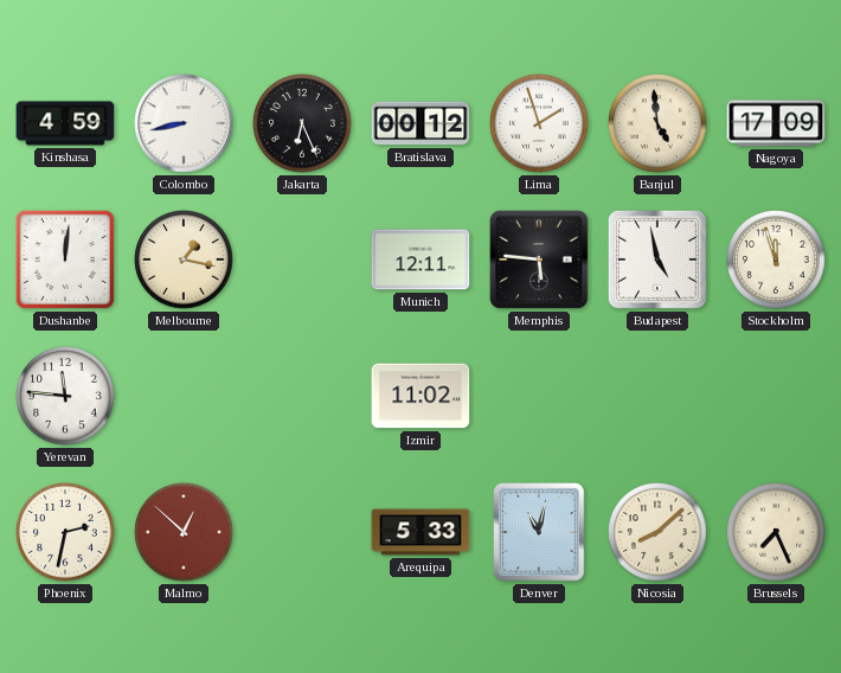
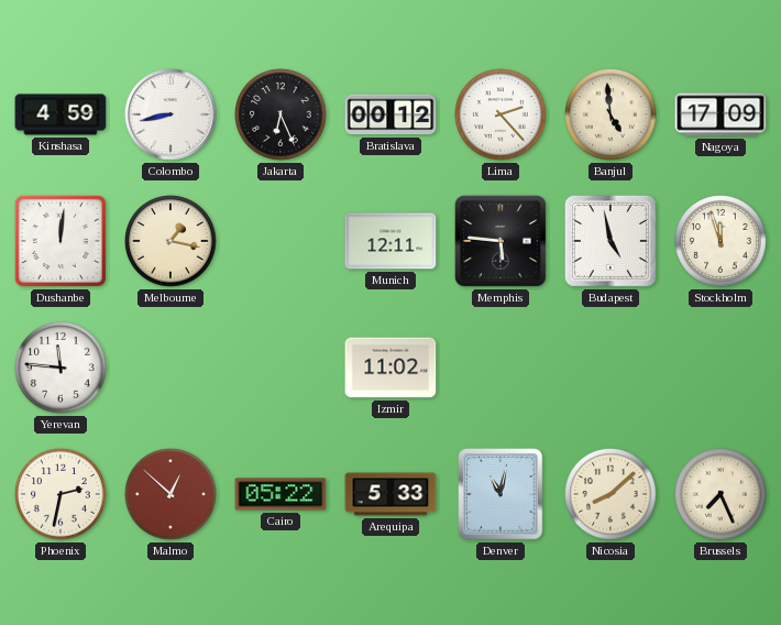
Lima: 1:57 -> 2:23 (501, 114)
Cairo: none -> 05:22 (280, 494)
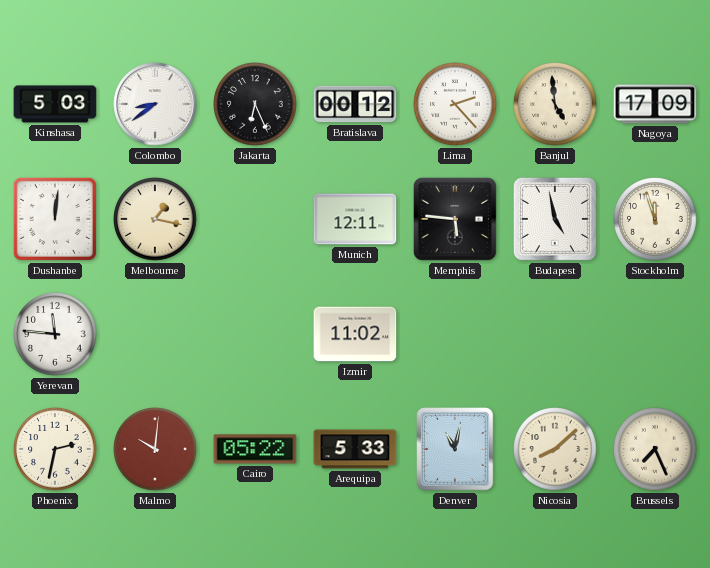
Kinshasa: 4:59 -> 5:03 (55, 104)
Colombo: 8:43 -> 8:39 (155, 104)
Malmo: 12:52 -> 10:01 (155, 449)
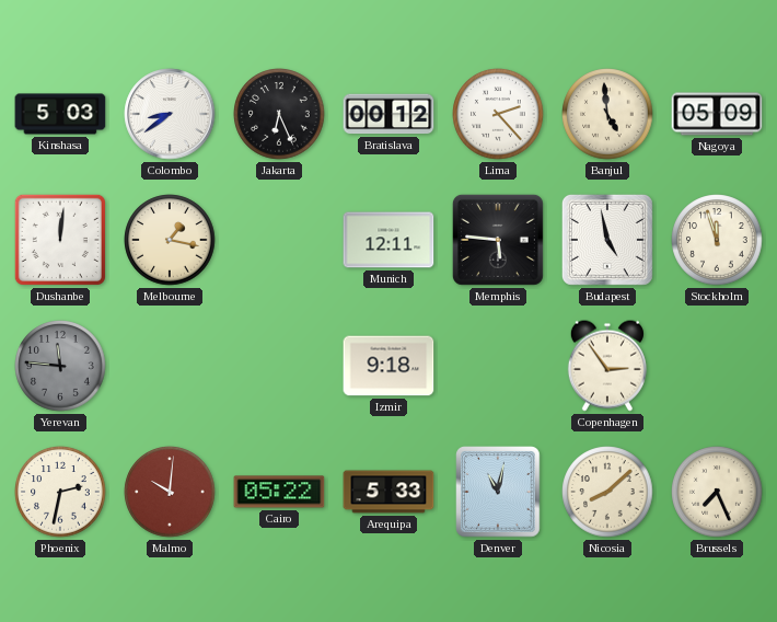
Nagoya: 17:09 -> 05:09 (717, 114)
Yerevan dial: white -> grey (60, 366)
Izmir: 11:02 -> 9:18 (389, 366)
Copenhagen: none -> 2:54 (607, 366)
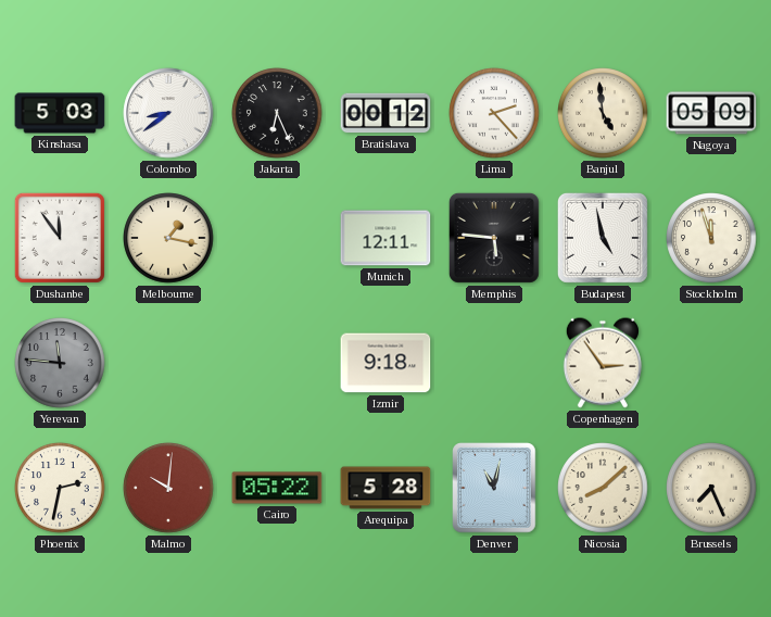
Dushanbe: 12:01 -> 11:54 (60, 238)
Arequipa: 5:33 -> 5:28 (386, 488)
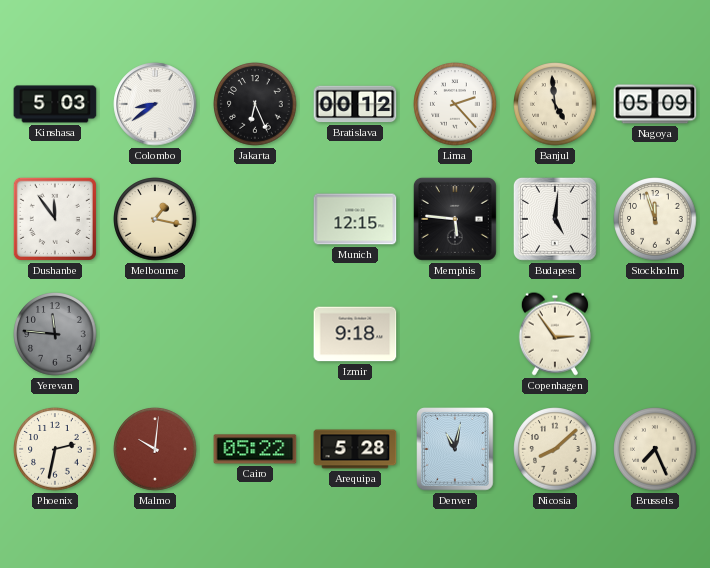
Munich: 12:11 -> 12:15 (355, 219)
Budapest: 4:58 -> 5:01 (555, 219)
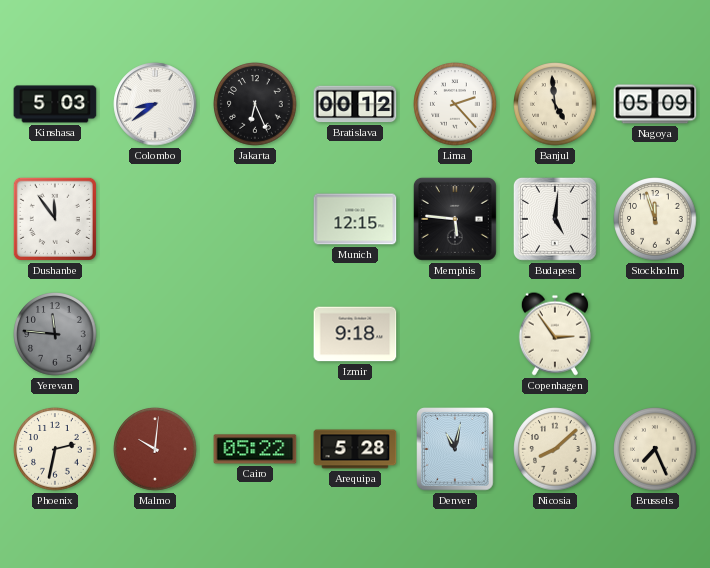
Melbourne: 1:17 -> none (155, 219)
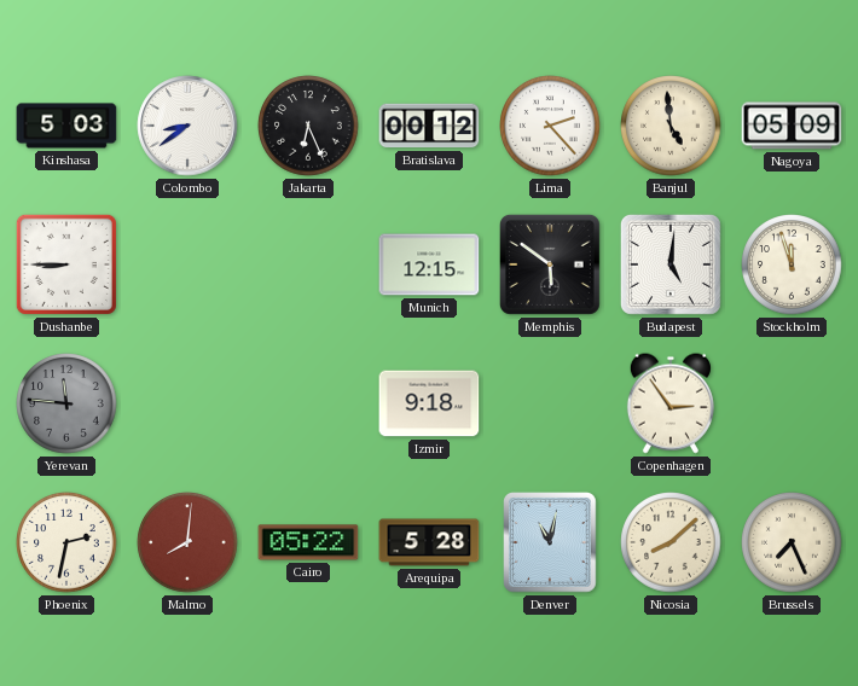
Dushanbe: 11:54 -> 8:45 (66, 264)
Memphis: 5:46 -> 5:51 (550, 264)
Malmo: 10:01 -> 8:01 (187, 542)
